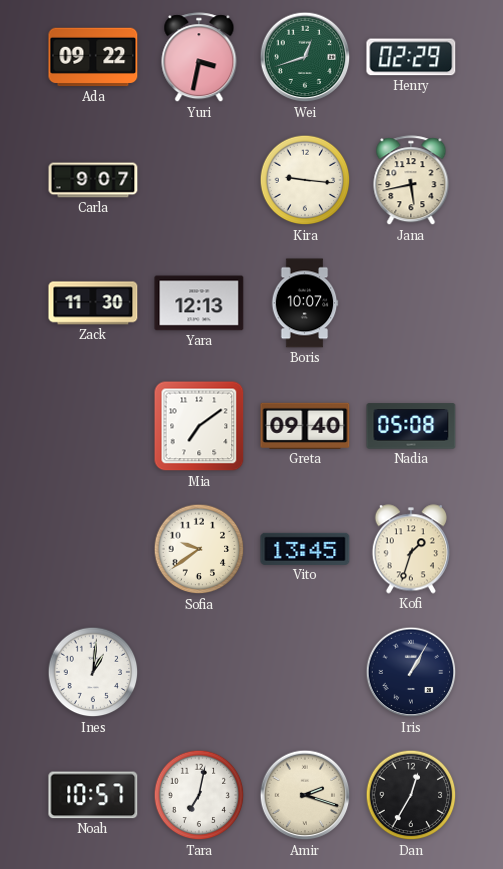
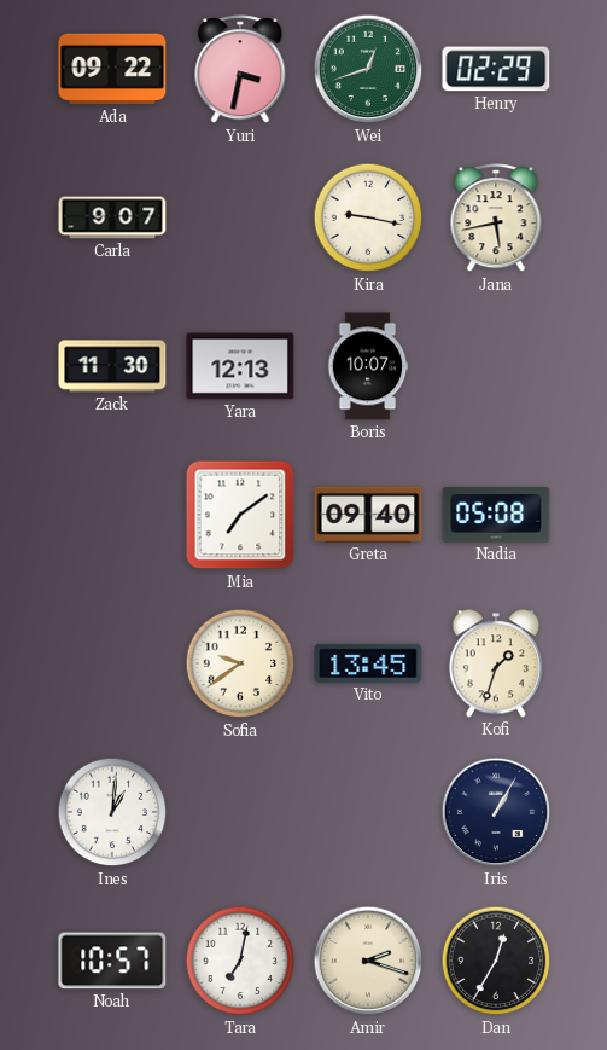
Kira: 9:16 -> 9:17 (368, 217)
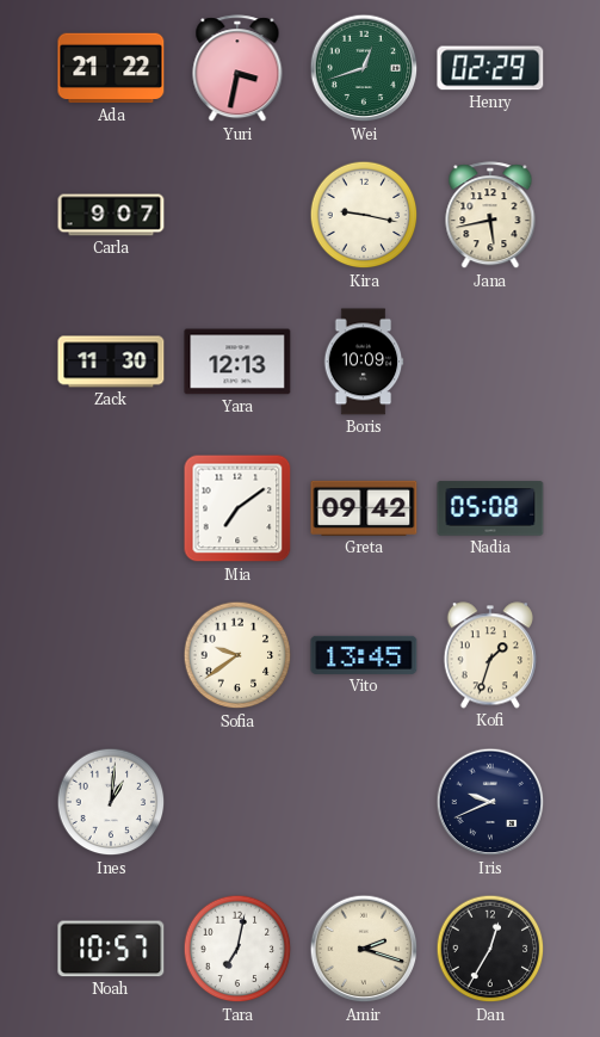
Ada: 09:22 -> 21:22 (111, 68)
Boris: 10:07 -> 10:09 (364, 362)
Greta: 09:40 -> 09:42 (364, 508)
Iris: 1:05 -> 9:41 (490, 802)
